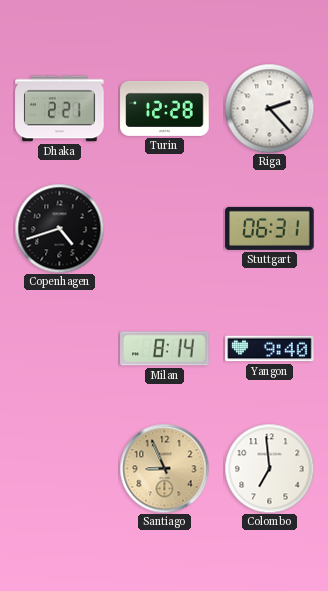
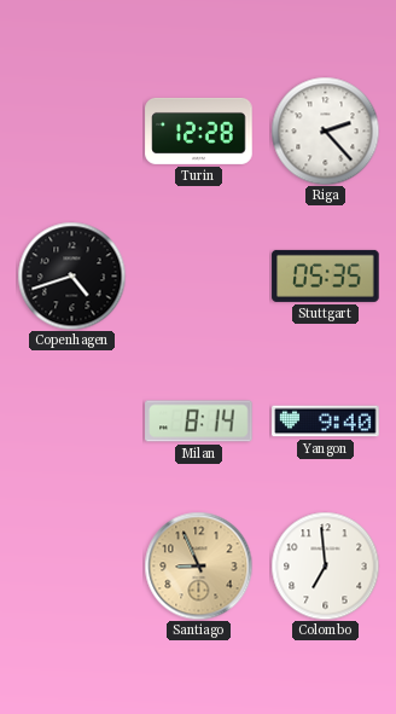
Dhaka: 2:21 -> none (60, 109)
Stuttgart: 06:31 -> 05:35 (326, 275)
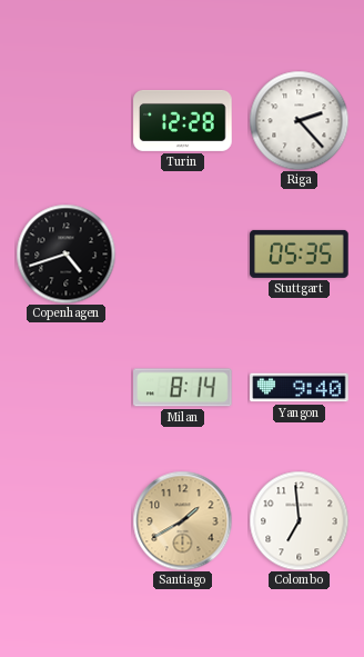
Santiago: 8:56 -> 1:40 (182, 520)
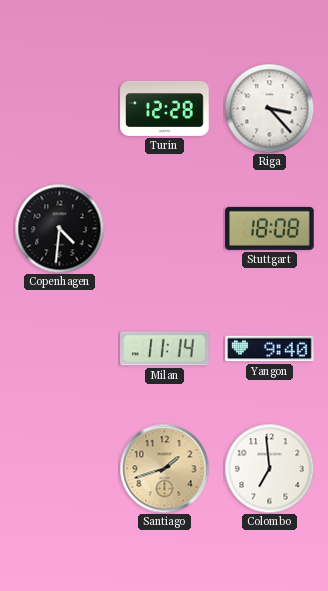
Riga: 2:23 -> 3:23 (269, 108)
Copenhagen: 4:42 -> 4:31 (59, 228)
Stuttgart: 05:35 -> 18:08 (270, 228)
Milan: 8:14 -> 11:14 (165, 349)
Santiago: 1:40 -> 1:42 (164, 468)
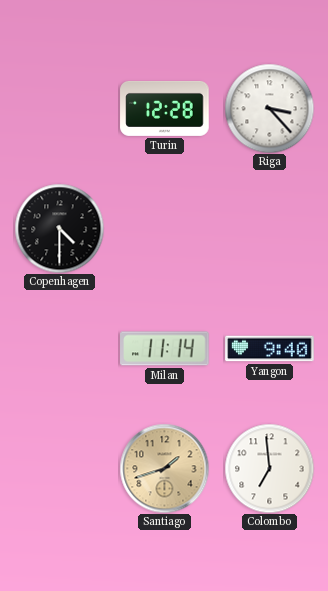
Copenhagen: 4:31 -> 4:30 (59, 228)
Stuttgart: 18:08 -> none (270, 228)
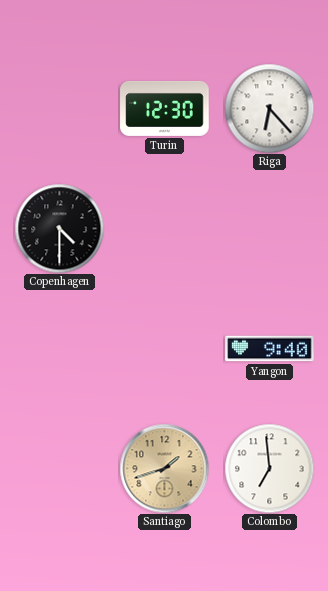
Turin: 12:28 -> 12:30 (165, 108)
Riga: 3:23 -> 6:23 (269, 108)
Milan: 11:14 -> none (165, 349)
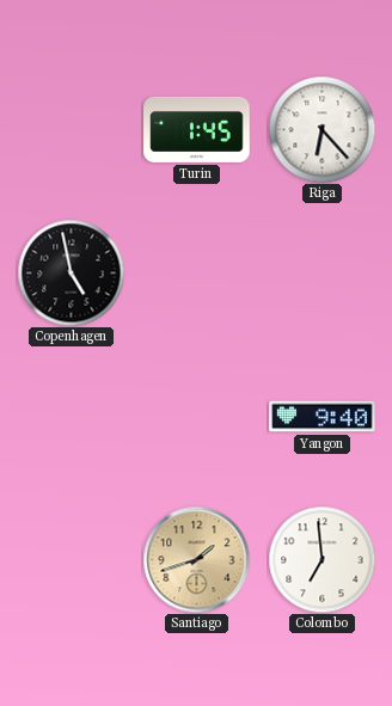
Turin: 12:30 -> 1:45 (197, 129)
Copenhagen: 4:30 -> 4:58 (71, 272)
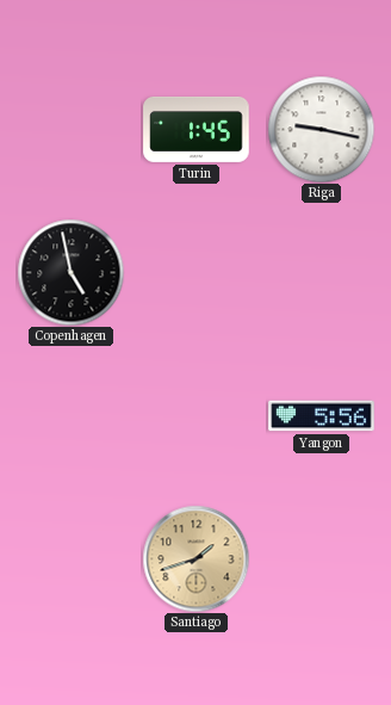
Riga: 6:23 -> 9:17 (321, 129)
Yangon: 9:40 -> 5:56 (322, 416)
Colombo: 6:59 -> none (321, 559)
